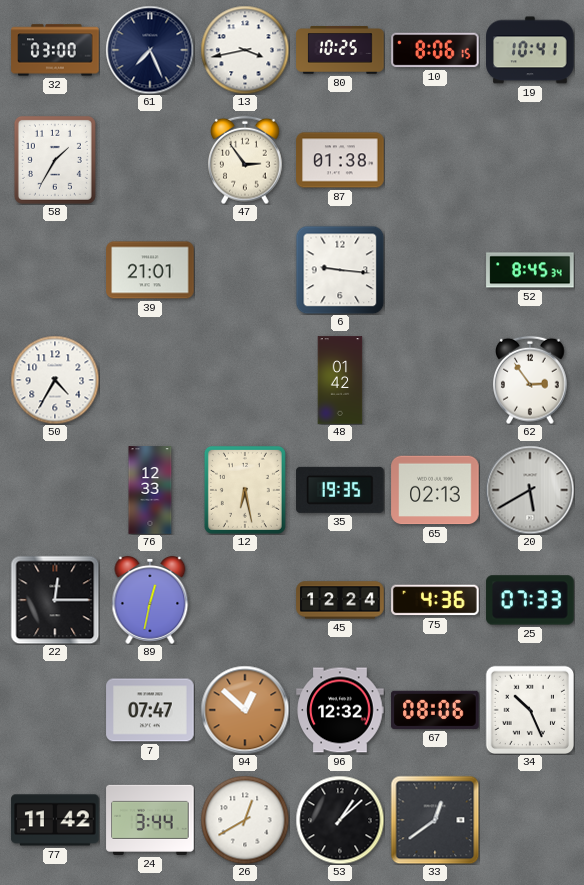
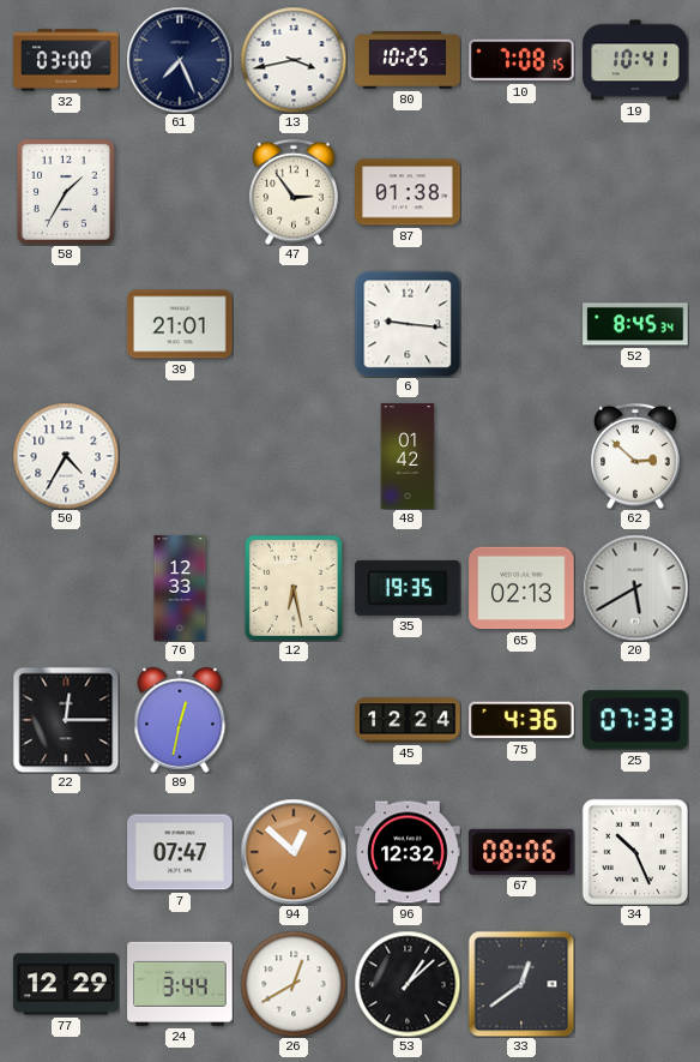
10: 8:06 -> 7:08 (521, 60)
62: 2:54 -> 2:52 (636, 456)
77: 11:42 -> 12:29 (66, 984)
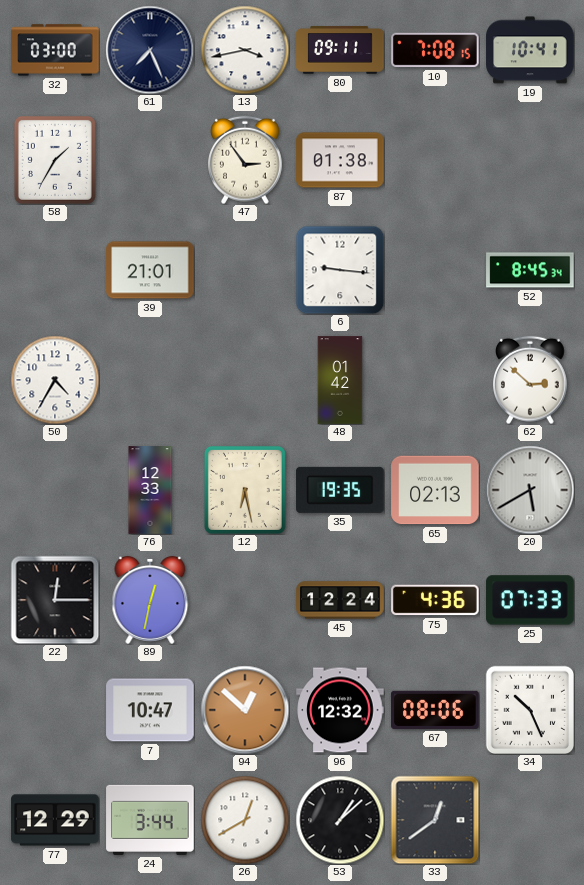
80: 10:25 -> 09:11 (340, 50)
7: 07:47 -> 10:47 (150, 710)
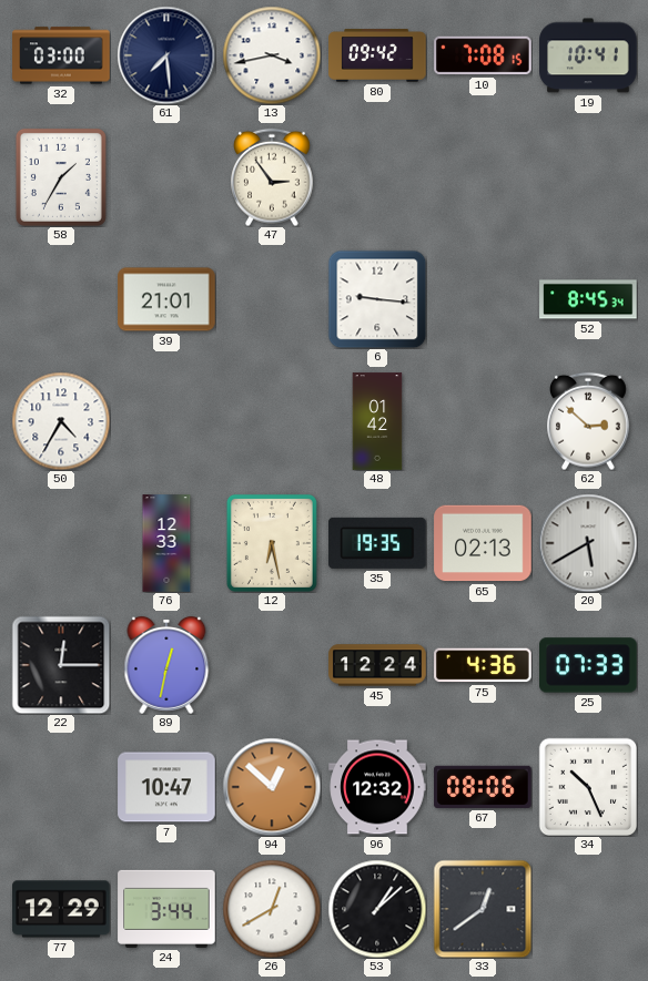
61: 7:26 -> 7:29 (166, 55)
80: 09:11 -> 09:42 (377, 55)
87: 01:38 -> none (340, 160)
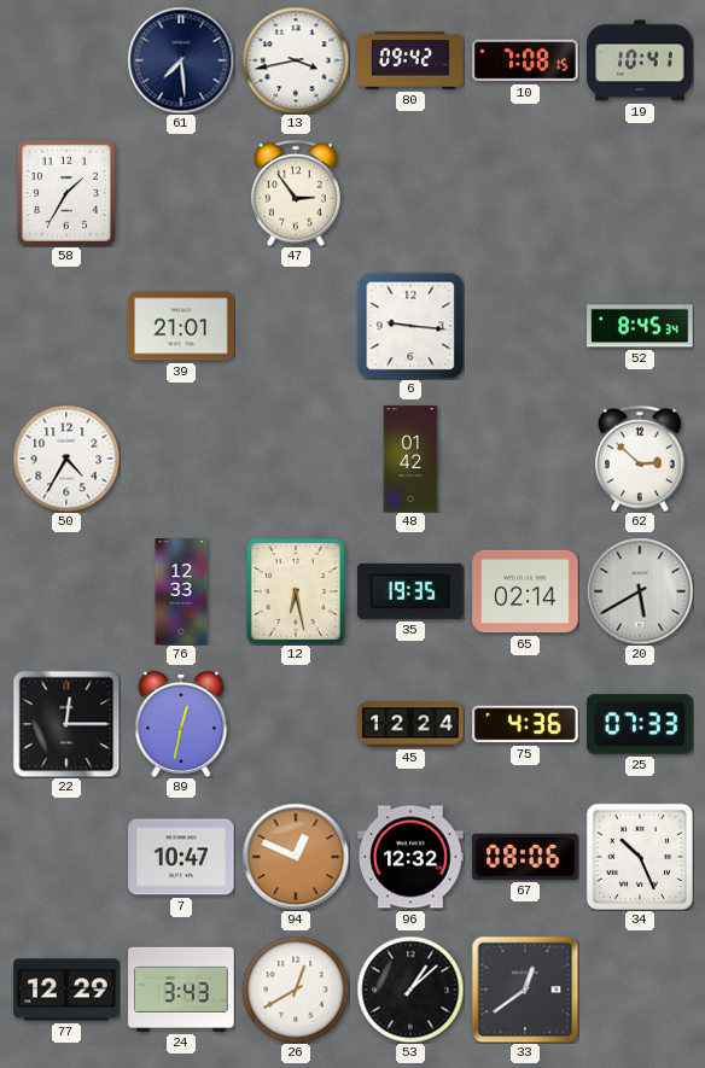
32: 03:00 -> none (61, 55)
65: 02:13 -> 02:14 (525, 591)
94: 12:52 -> 12:49 (296, 857)
24: 3:44 -> 3:43 (181, 990)
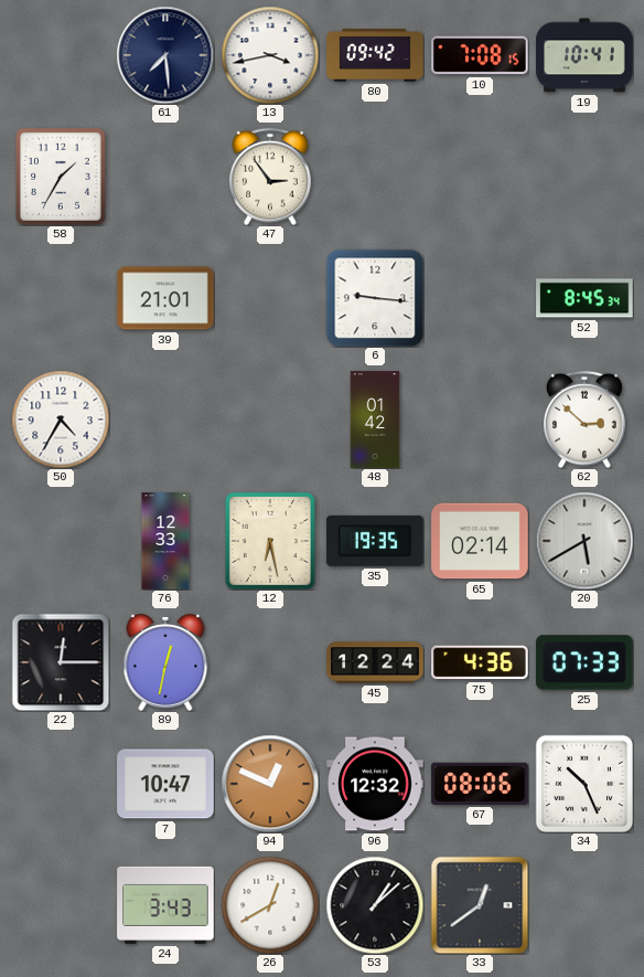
77: 12:29 -> none (66, 990)
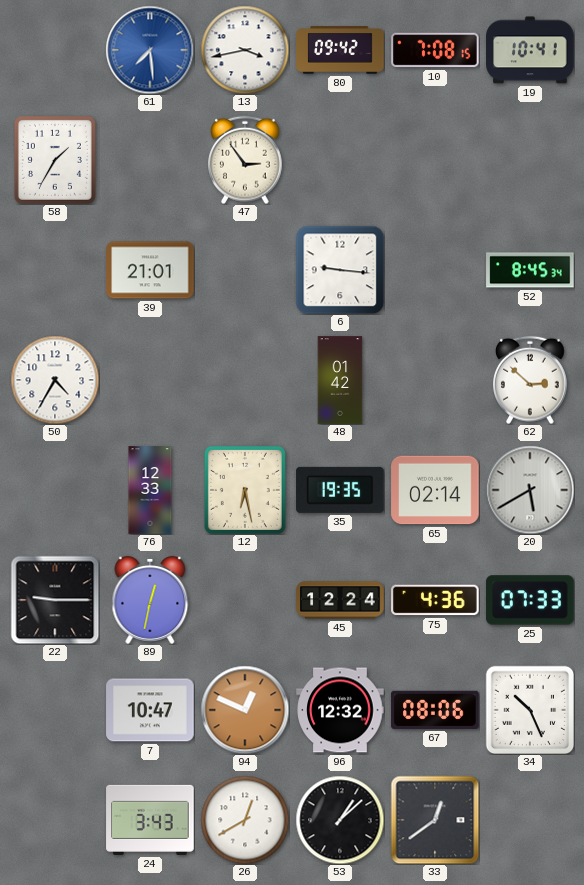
61 dial: navy -> blue (150, 50)
22: 12:15 -> 9:15 (55, 600)
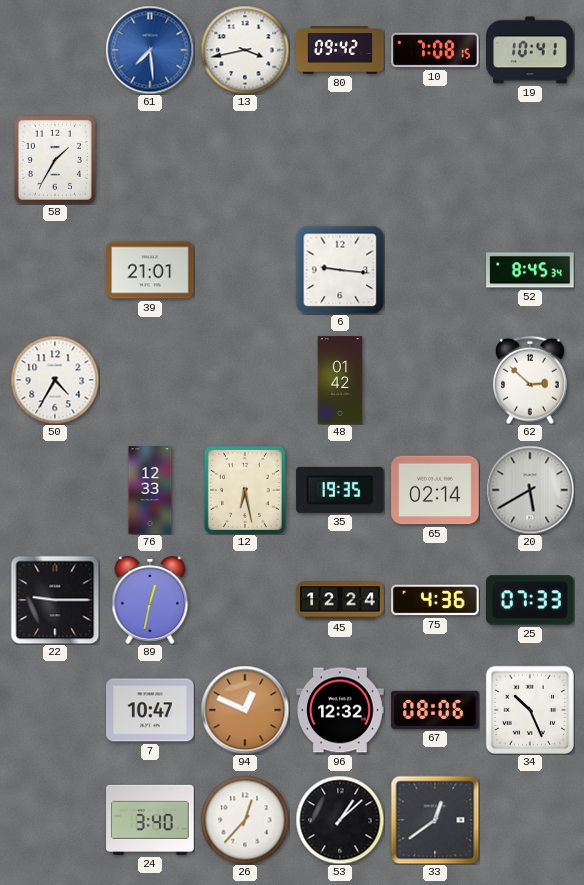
47: 2:54 -> none (246, 160)
24: 3:43 -> 3:40 (150, 820)
26: 12:40 -> 12:37 (245, 820)
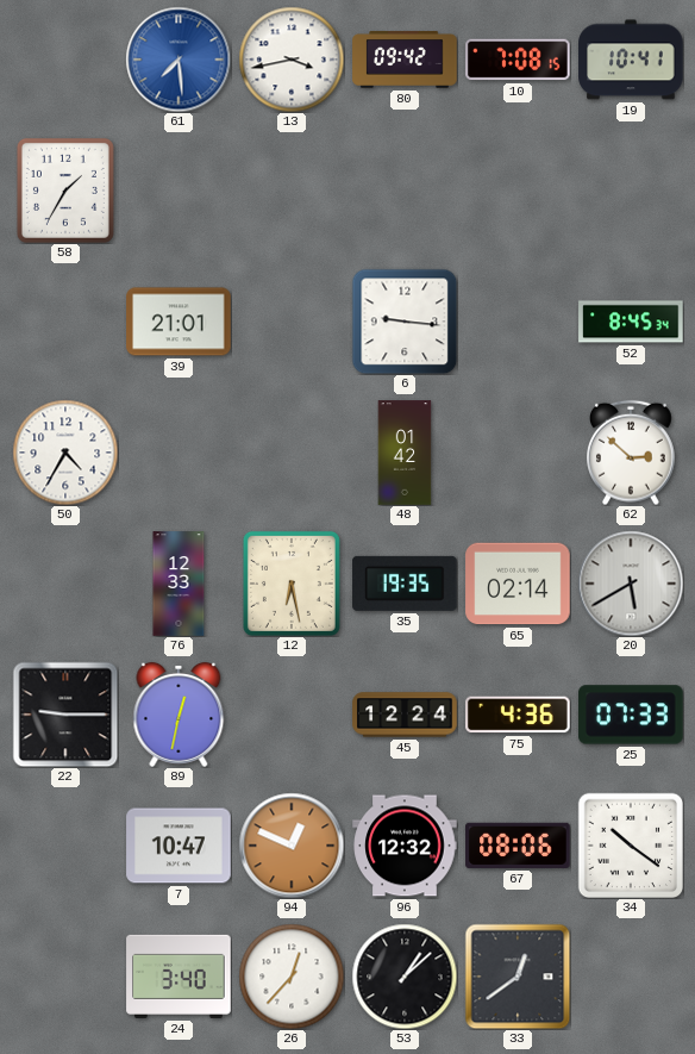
34: 10:26 -> 10:21 (630, 844)
